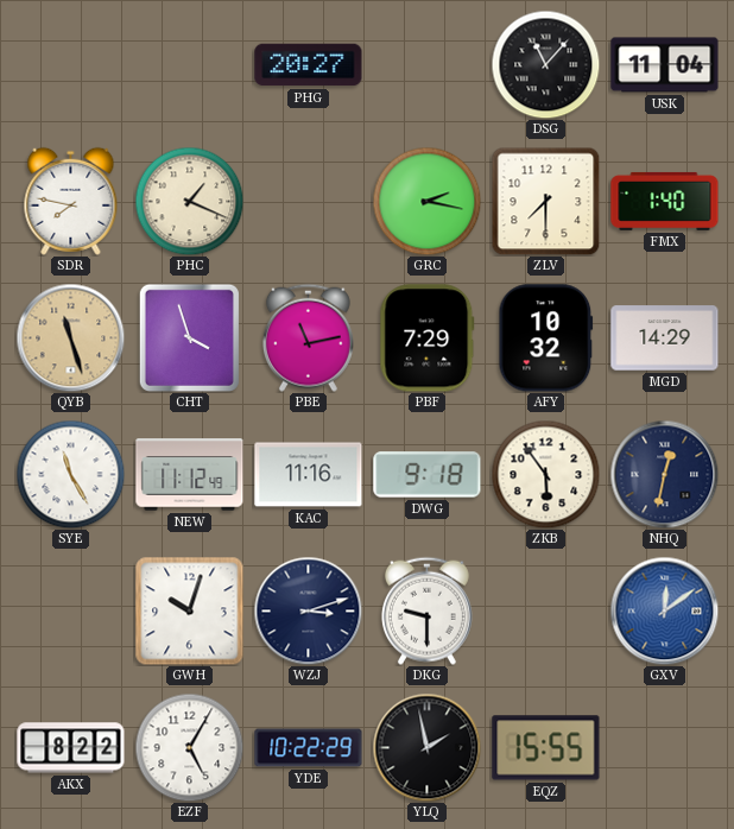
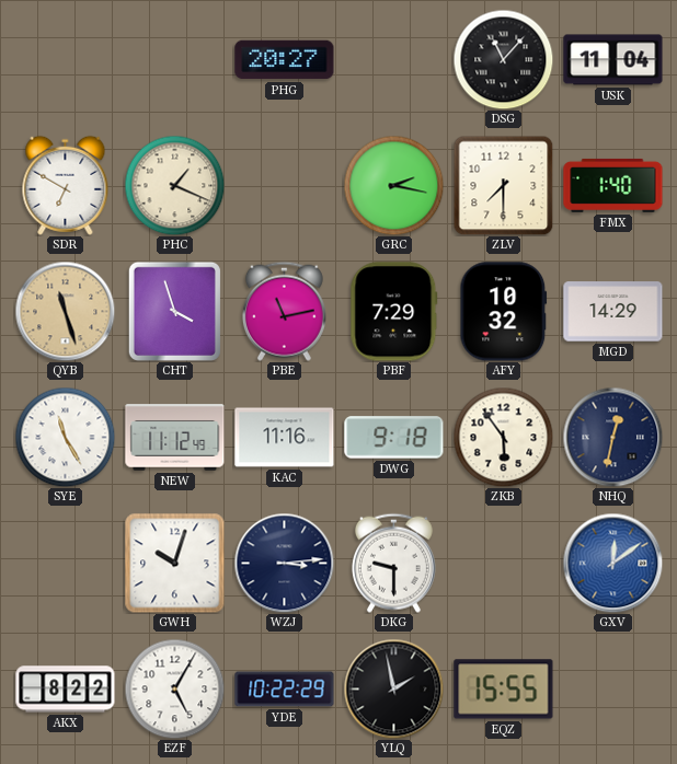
SDR: 7:47 -> 6:50 (66, 185)
WZJ: 3:12 -> 3:14 (284, 563)
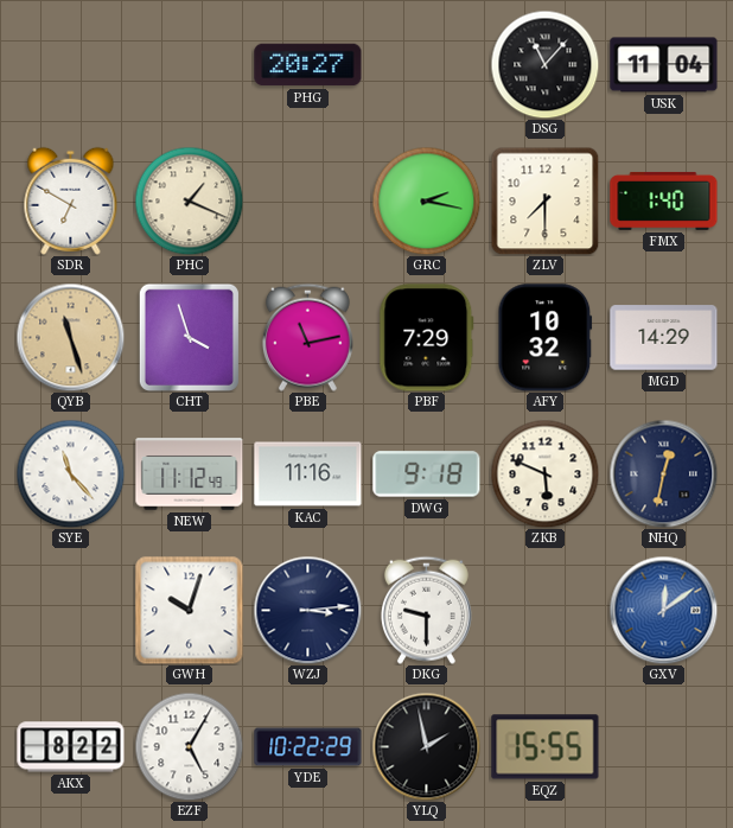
SYE: 11:25 -> 11:23 (70, 473)
ZKB: 5:54 -> 5:49 (544, 473)
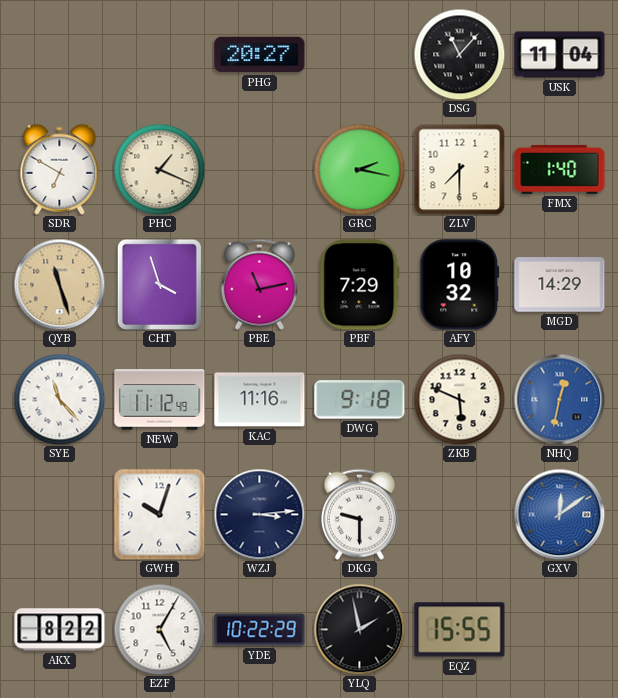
NHQ dial: navy -> blue (559, 399)
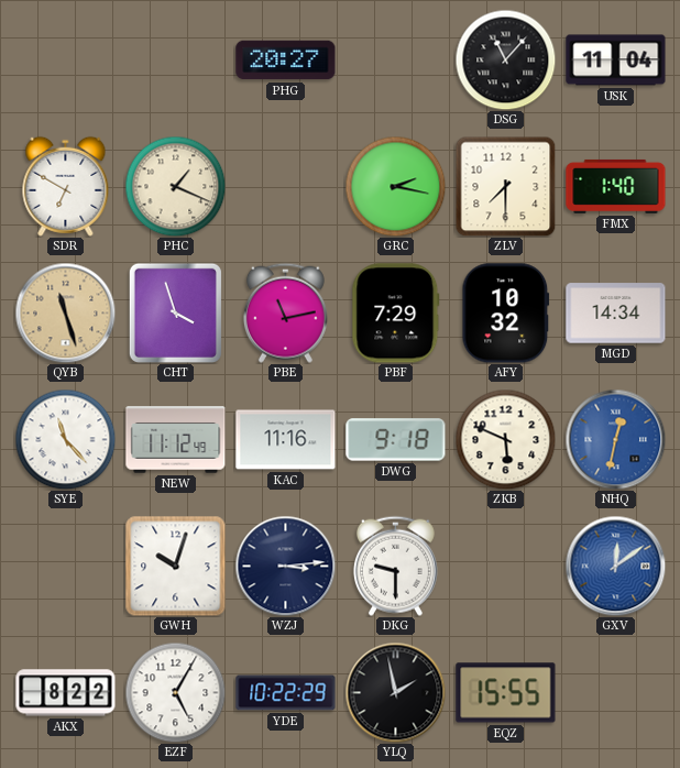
MGD: 14:29 -> 14:34 (616, 314)
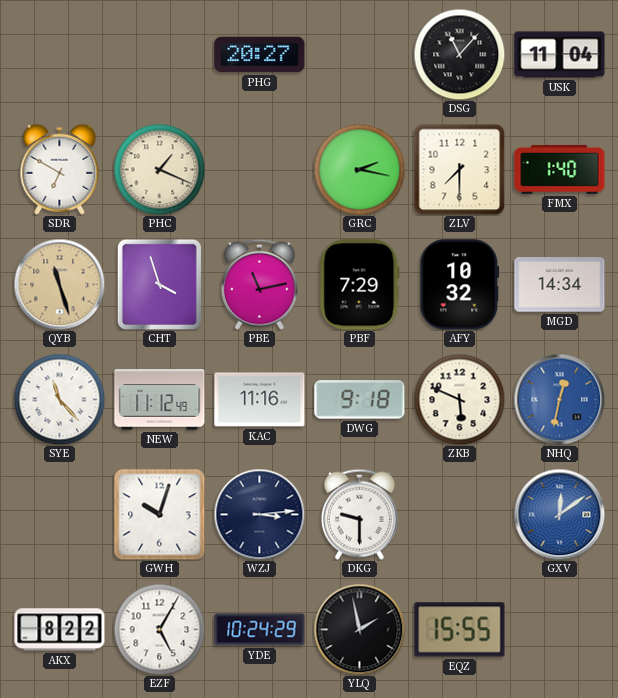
YDE: 10:22 -> 10:24 (260, 630)
